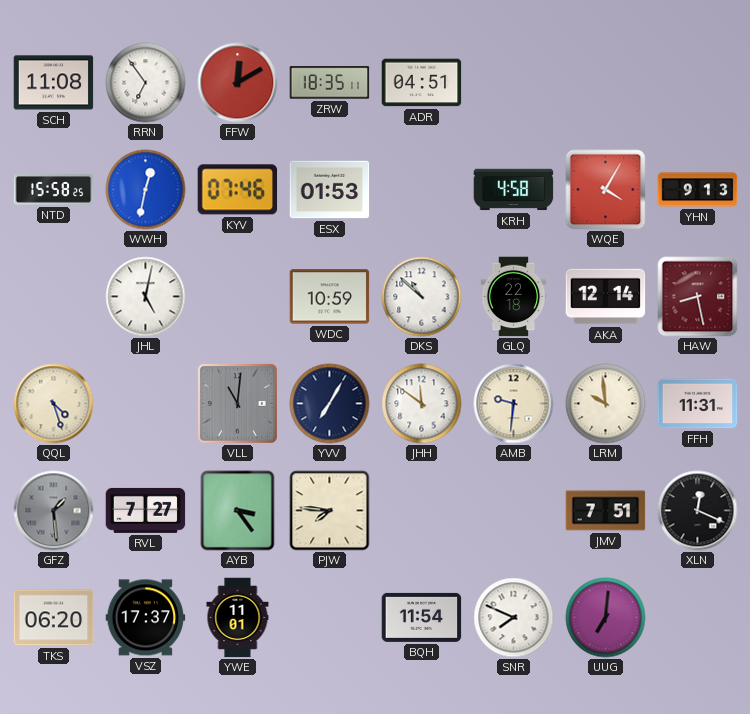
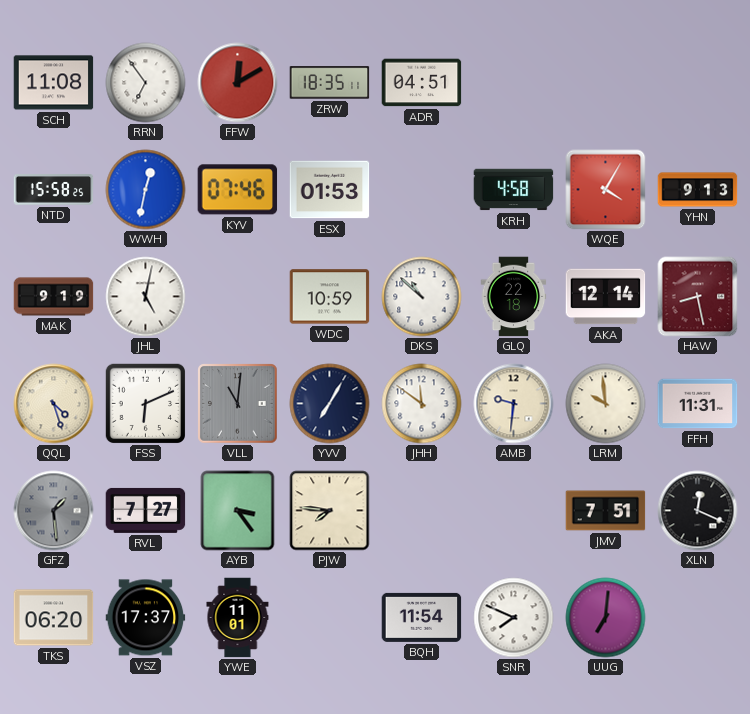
MAK: none -> 9:19 (54, 297)
FSS: none -> 6:11 (145, 403)
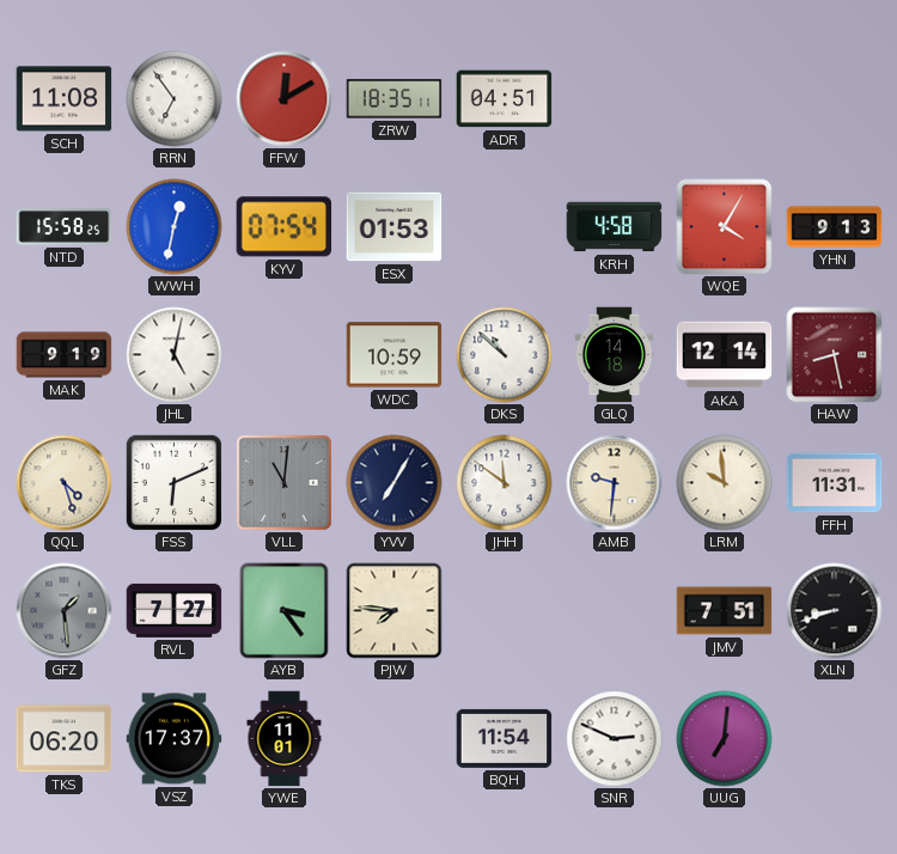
KYV: 07:46 -> 07:54 (285, 227)
GLQ: 22:18 -> 14:18 (615, 355)
XLN: 12:19 -> 8:42 (835, 611)
SNR: 7:49 -> 2:49 (615, 739)
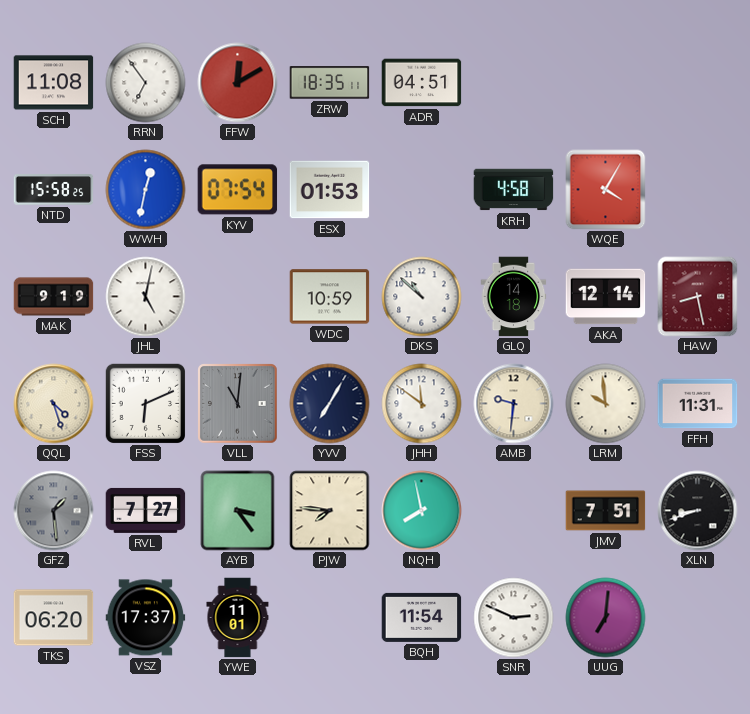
YHN: 9:13 -> none (835, 227)
NQH: none -> 7:58 (422, 511)
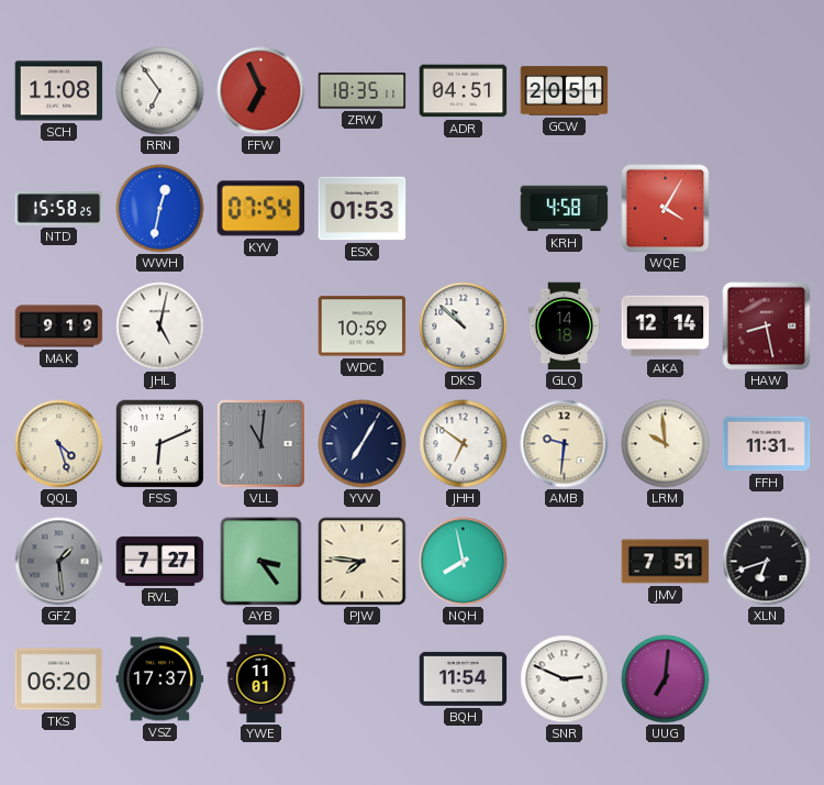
FFW: 12:10 -> 6:56 (261, 91)
GCW: none -> 20:51 (565, 91)
JHH: 11:51 -> 6:51 (464, 444)
XLN: 8:42 -> 6:42 (767, 562)
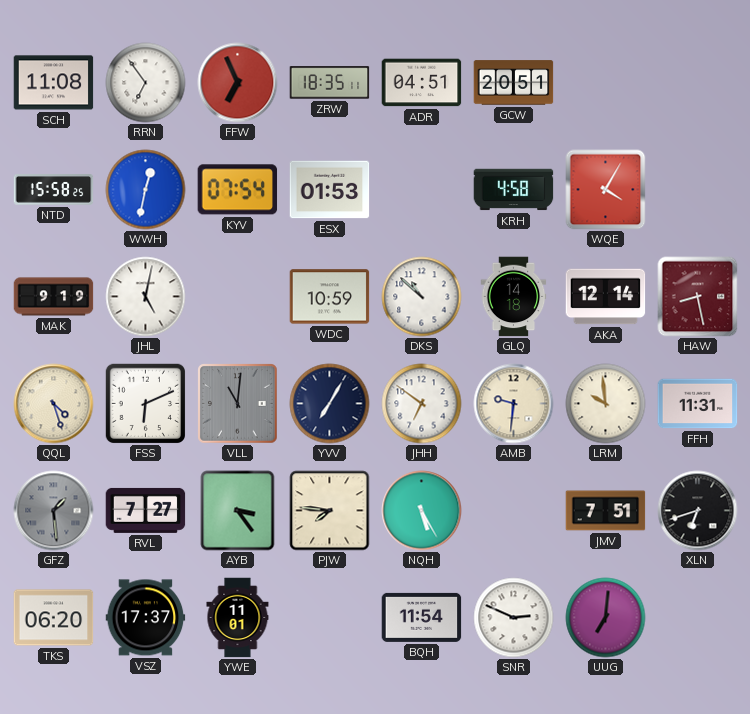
NQH: 7:58 -> 5:25 (422, 511)
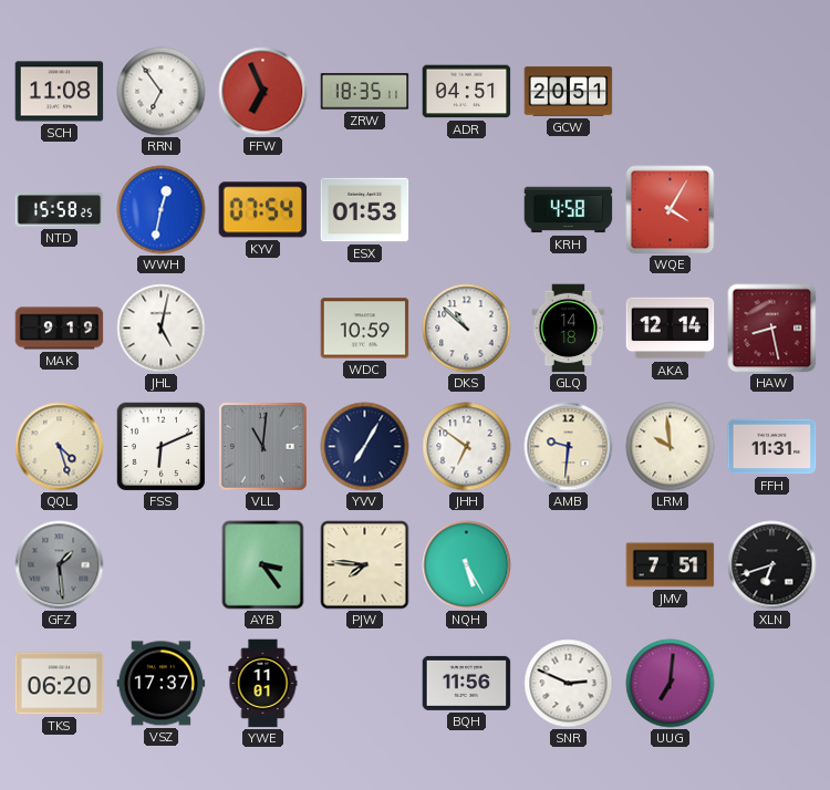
RVL: 7:27 -> none (146, 510)
BQH: 11:54 -> 11:56 (467, 683)
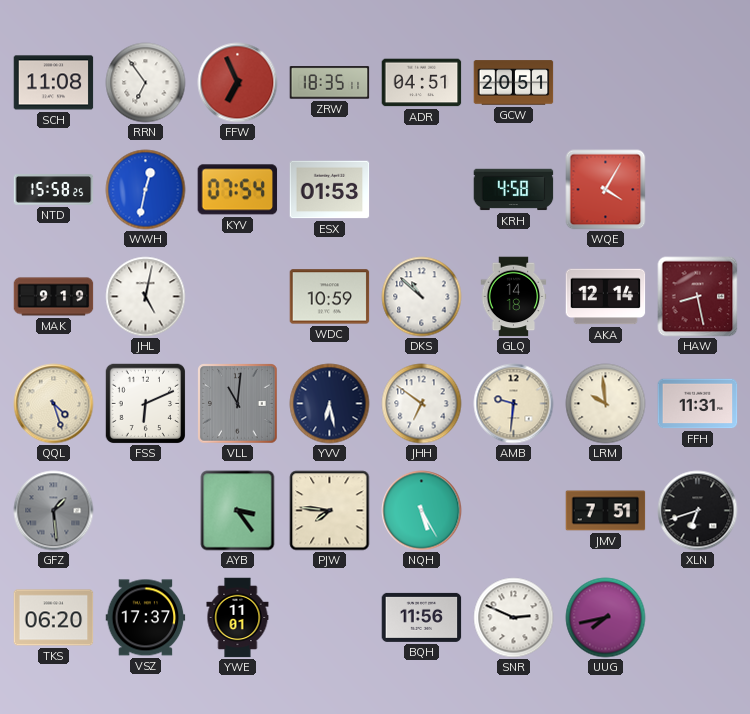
YVV: 7:05 -> 6:28 (330, 404)
UUG: 7:01 -> 7:43 (606, 618)
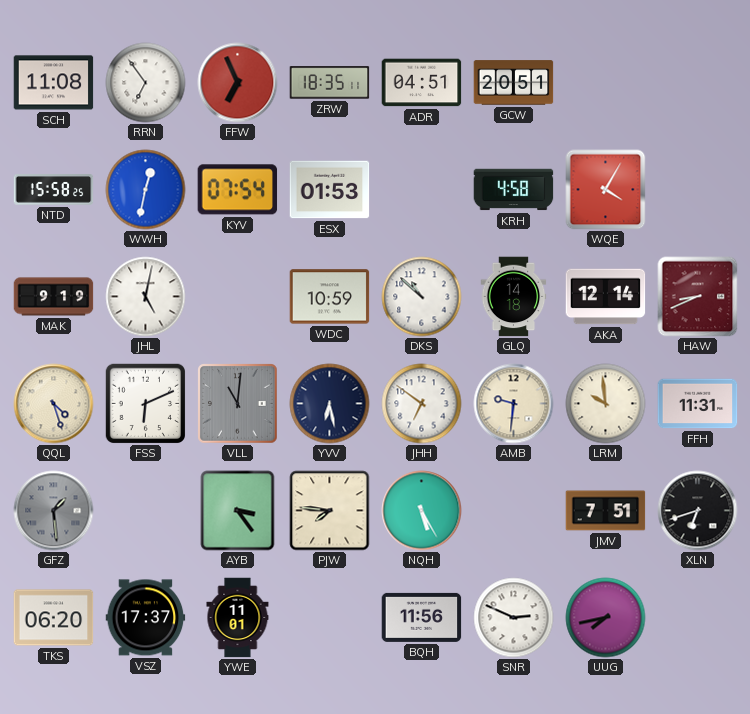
HAW: 8:28 -> 8:41 (698, 297)
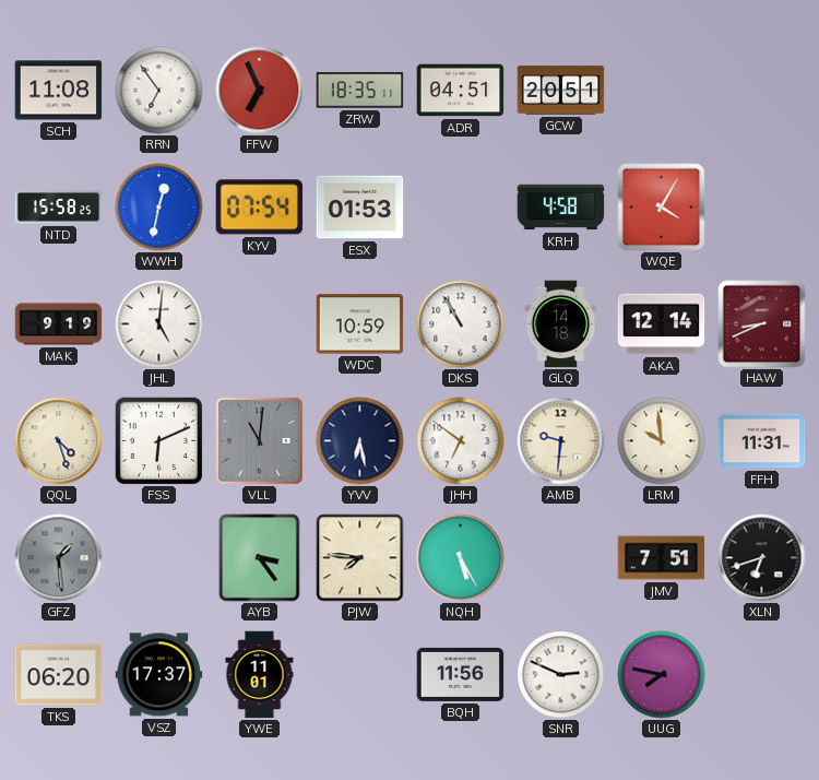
JHL: 5:02 -> 5:01 (159, 324)
DKS: 10:52 -> 10:55 (461, 324)
UUG: 7:43 -> 7:47 (662, 675)
